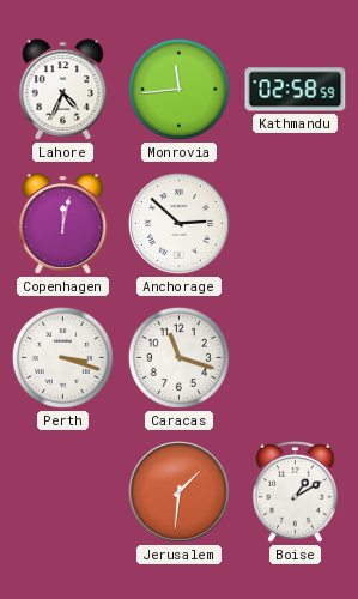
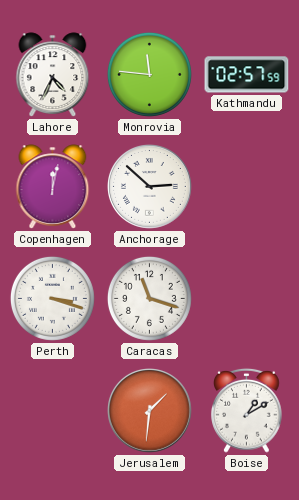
Monrovia: 11:44 -> 11:46 (149, 74)
Kathmandu: 02:58 -> 02:57 (247, 75)
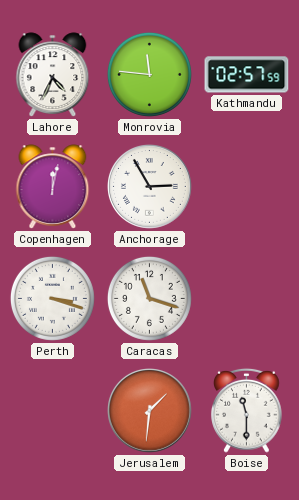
Anchorage: 2:52 -> 2:55 (150, 187)
Boise: 1:10 -> 11:30 (247, 410)
